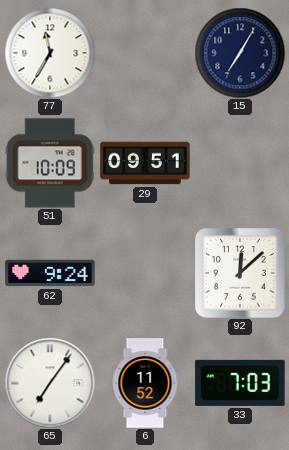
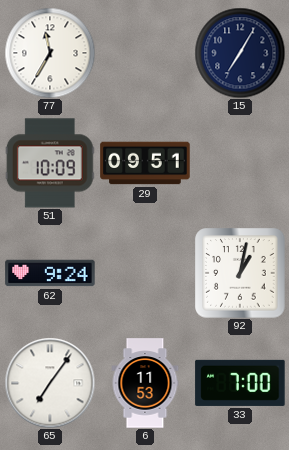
92: 12:08 -> 1:02 (240, 273)
6: 11:52 -> 11:53 (145, 383)
33: 7:03 -> 7:00 (240, 383)
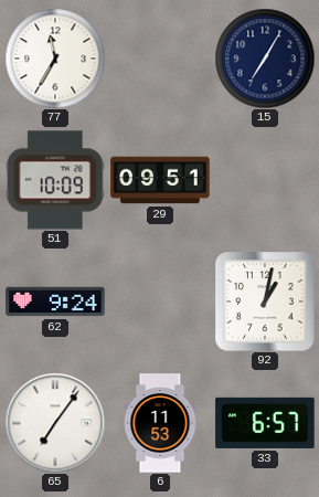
33: 7:00 -> 6:57 (265, 423)
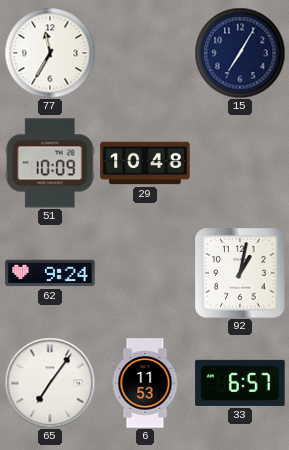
29: 09:51 -> 10:48 (145, 163)
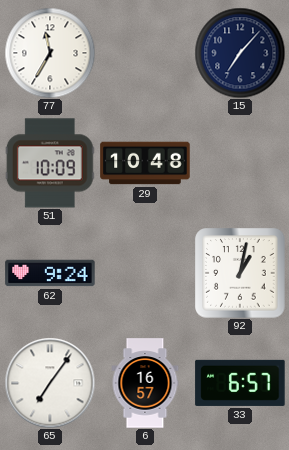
15: 7:05 -> 7:07 (240, 53)
6: 11:53 -> 16:57 (145, 383)
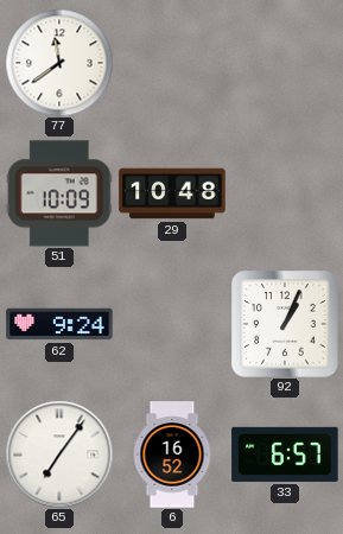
77: 11:35 -> 11:39 (59, 63)
15: 7:07 -> none (240, 53)
92: 1:02 -> 1:04 (285, 324)
6: 16:57 -> 16:52 (172, 454)
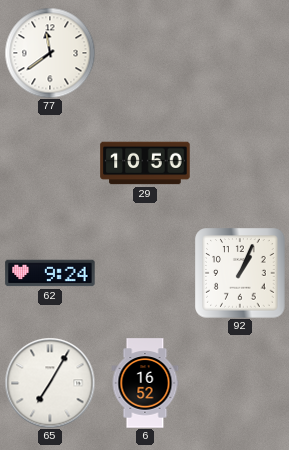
51: 10:09 -> none (59, 193)
29: 10:48 -> 10:50 (145, 163)
65: 7:06 -> 7:05 (50, 383)
33: 6:57 -> none (285, 454)
